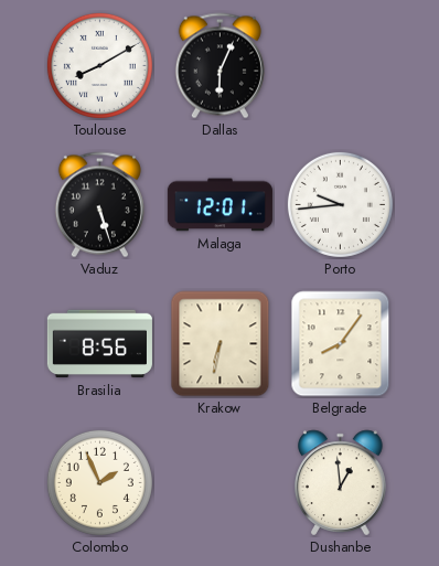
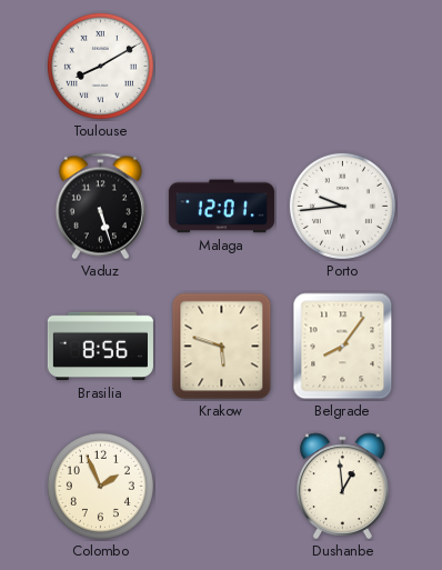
Dallas: 6:04 -> none (219, 66)
Krakow: 6:32 -> 5:48 (222, 347)
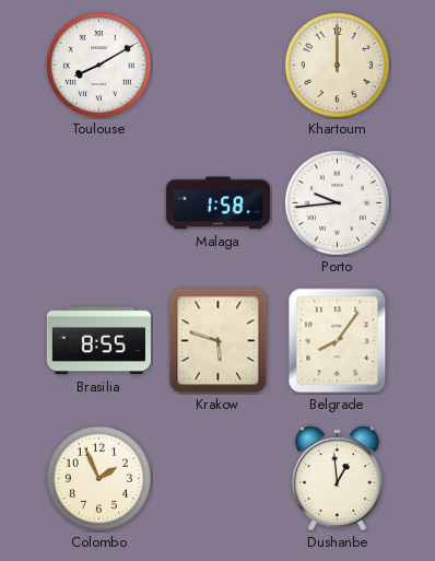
Khartoum: none -> 12:00 (337, 65)
Vaduz: 5:27 -> none (100, 207)
Malaga: 12:01 -> 1:58 (217, 203)
Brasilia: 8:56 -> 8:55 (98, 341)
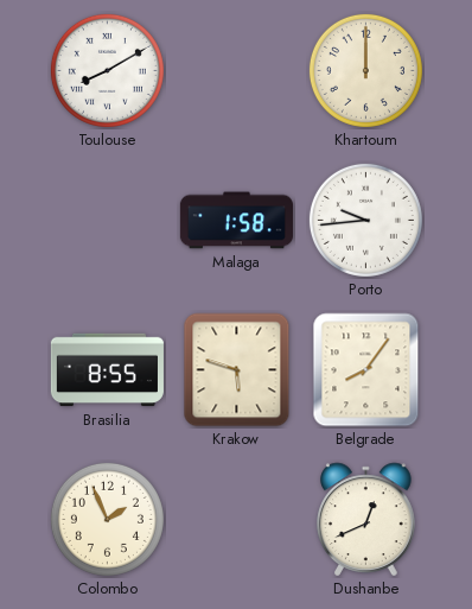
Dushanbe: 12:59 -> 12:41 (366, 520)
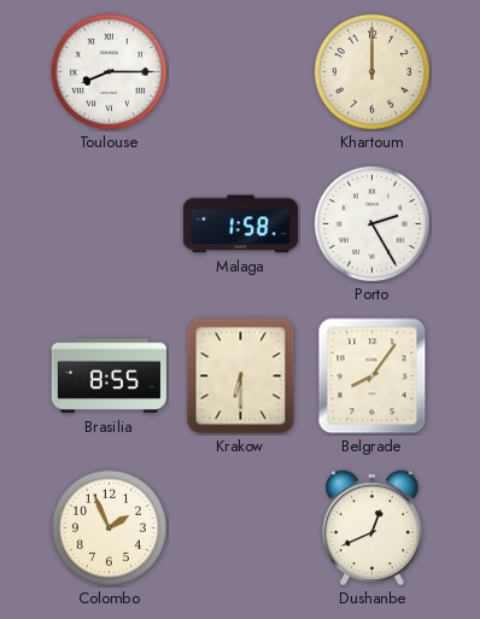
Toulouse: 8:10 -> 8:15 (109, 71)
Porto: 9:44 -> 2:25 (371, 223)
Krakow: 5:48 -> 6:30 (241, 376)
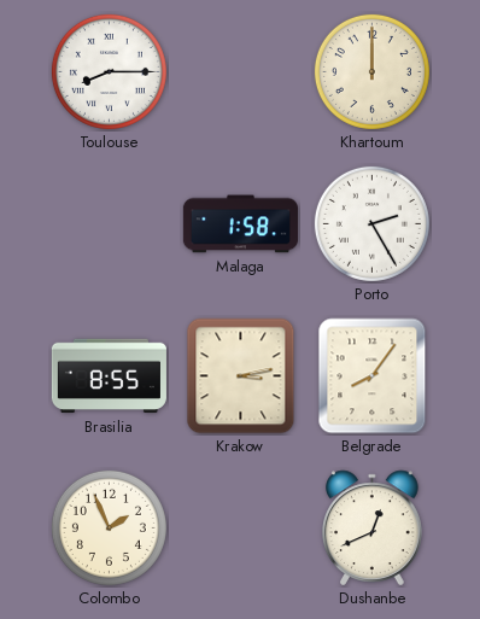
Krakow: 6:30 -> 3:13 (241, 376)
